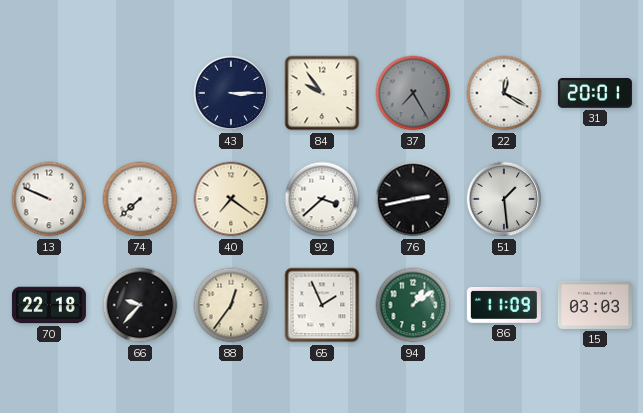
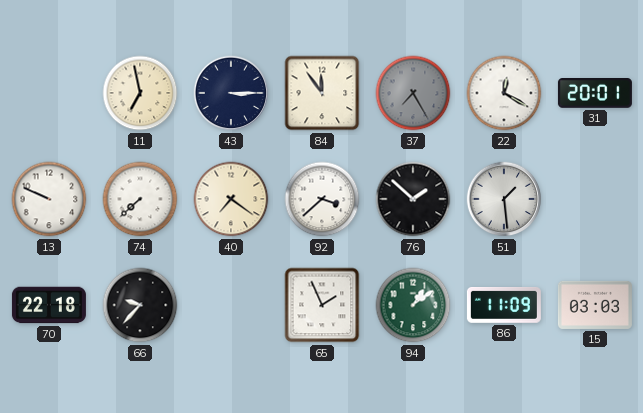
11: none -> 6:58 (140, 93)
84: 9:54 -> 11:54 (322, 93)
76: 2:43 -> 1:52 (413, 199)
88: 12:36 -> none (231, 305)
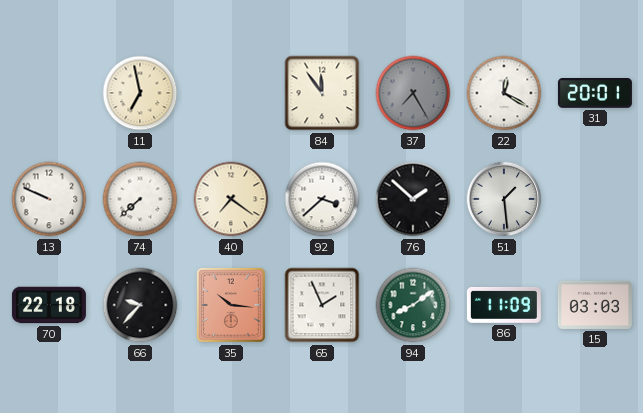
43: 3:15 -> none (231, 93)
35: none -> 10:16 (232, 306)
94: 1:09 -> 8:09 (413, 305)
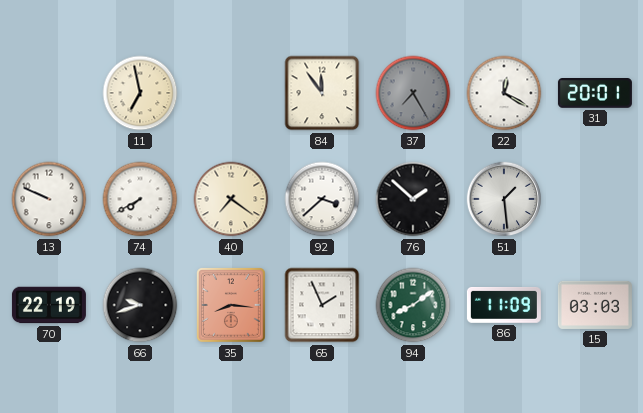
74: 7:38 -> 7:40 (140, 199)
70: 22:18 -> 22:19 (49, 305)
66: 9:37 -> 9:42 (140, 305)
35: 10:16 -> 8:16 (232, 306)
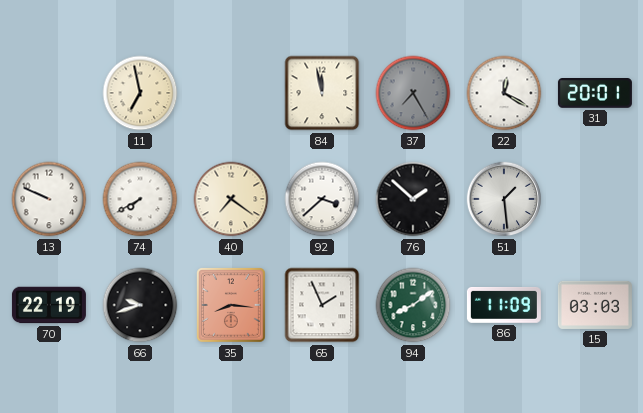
84: 11:54 -> 11:58 (322, 93)
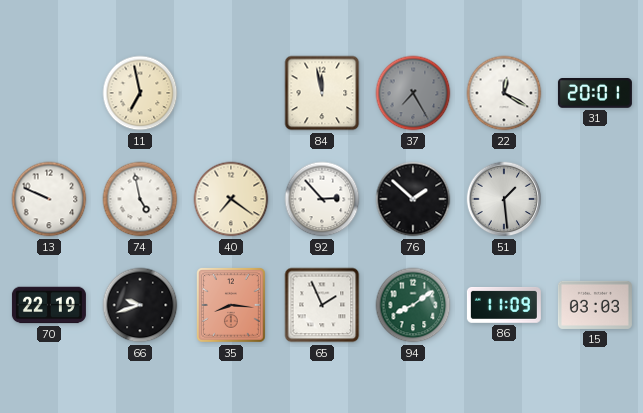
74: 7:40 -> 4:58 (140, 199)
92: 3:38 -> 2:53 (322, 199)
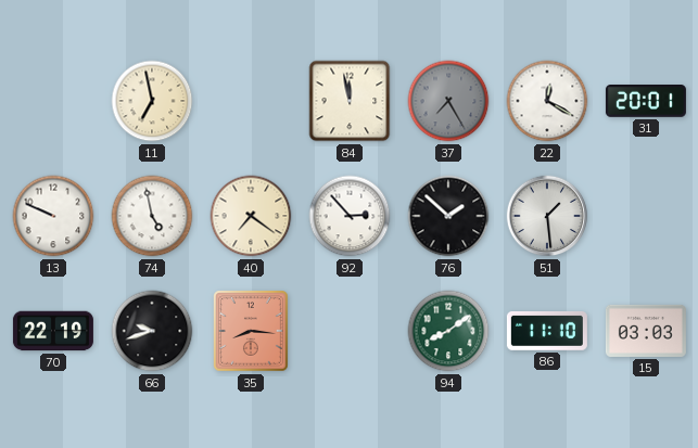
65: 1:56 -> none (322, 305)
86: 11:09 -> 11:10 (547, 331)
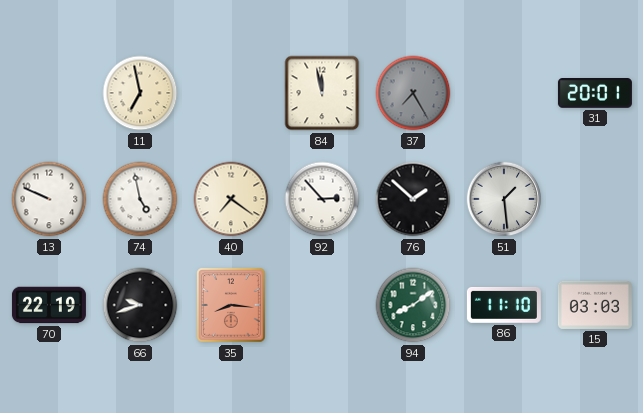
22: 12:20 -> none (547, 101)
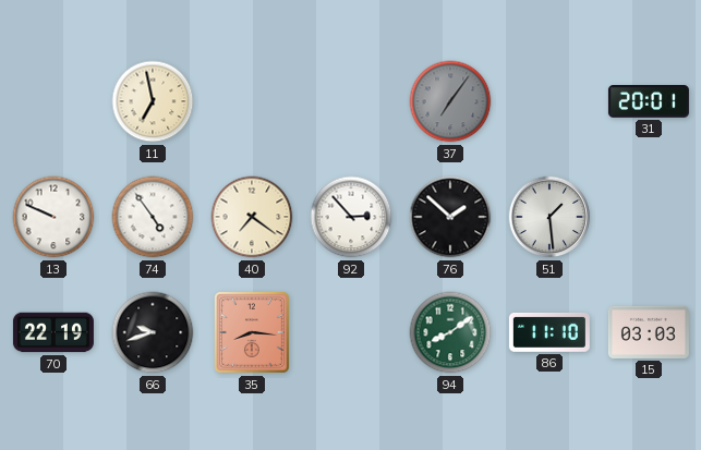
84: 11:58 -> none (322, 93)
37: 7:25 -> 7:06 (450, 101)
74: 4:58 -> 4:54 (153, 217)
